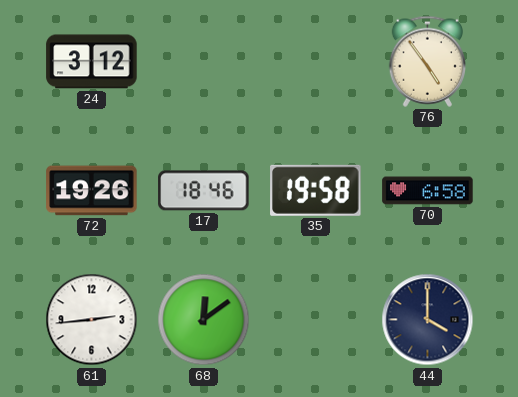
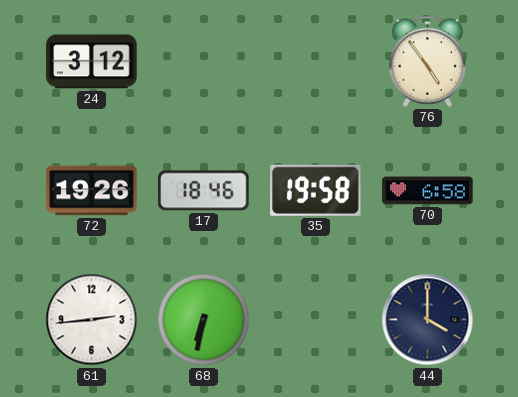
68: 12:09 -> 6:32 (204, 320)
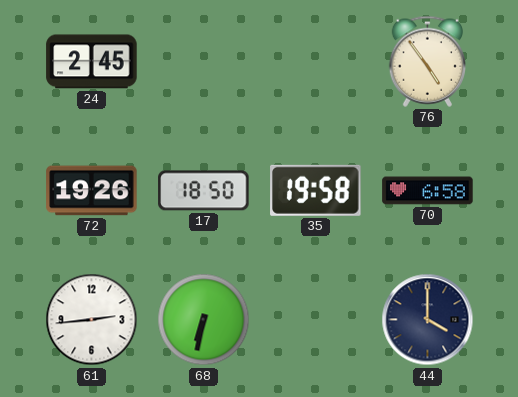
24: 3:12 -> 2:45 (92, 62)
17: 18:46 -> 18:50 (204, 191)
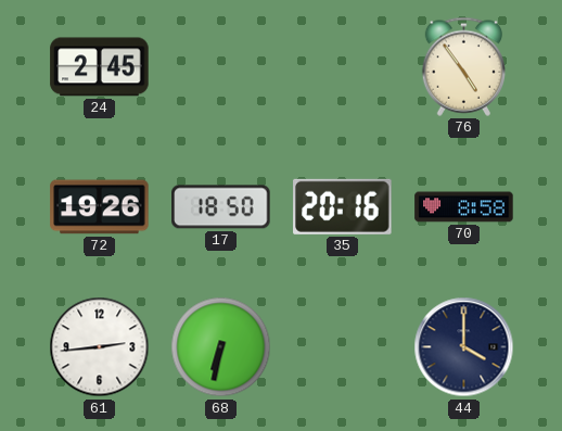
35: 19:58 -> 20:16 (343, 206)
70: 6:58 -> 8:58 (464, 207)
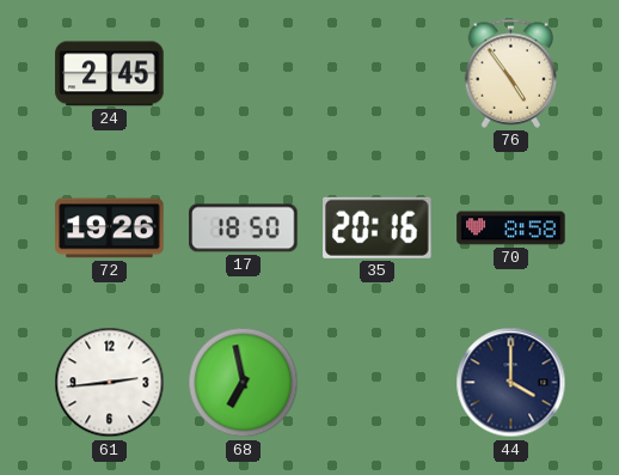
68: 6:32 -> 6:58 (244, 383)
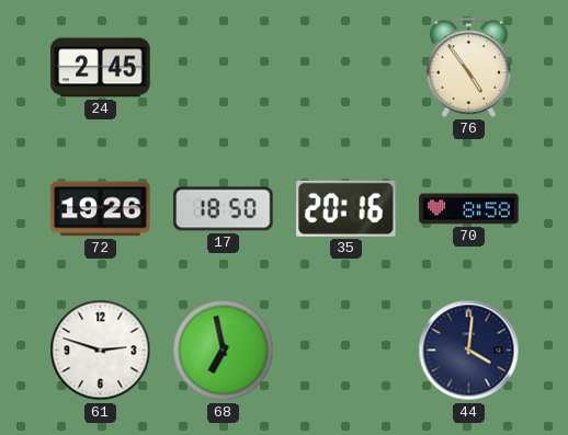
61: 2:44 -> 2:48 (101, 351)
44: 4:00 -> 4:01 (469, 351)
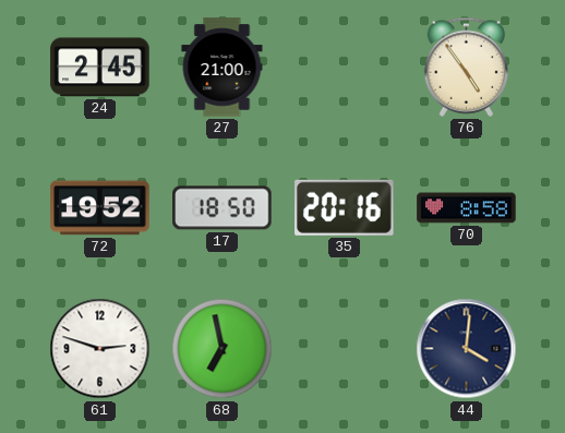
27: none -> 21:00 (223, 68)
72: 19:26 -> 19:52 (100, 208)
